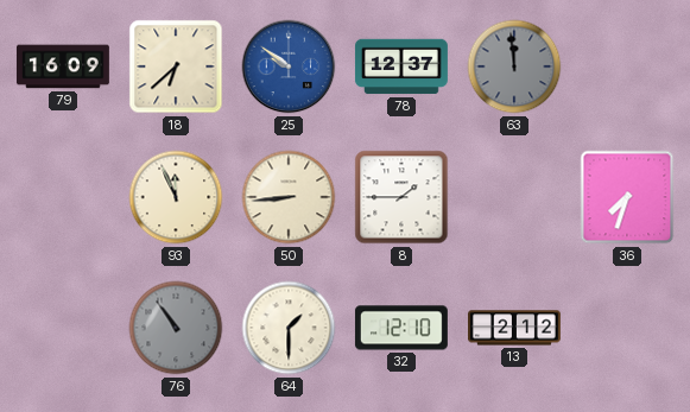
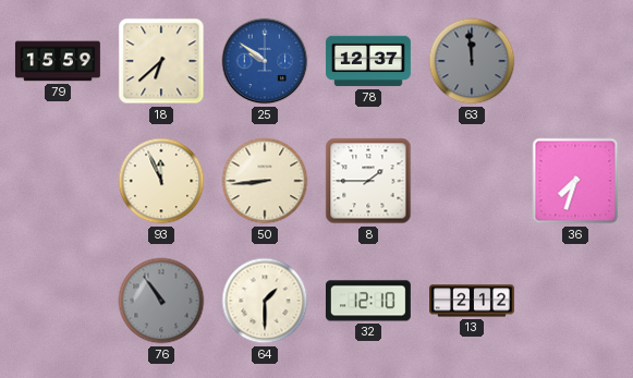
79: 16:09 -> 15:59 (58, 61)
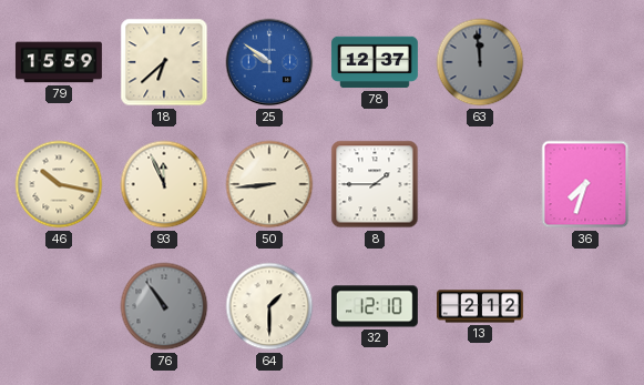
46: none -> 10:17 (59, 184)
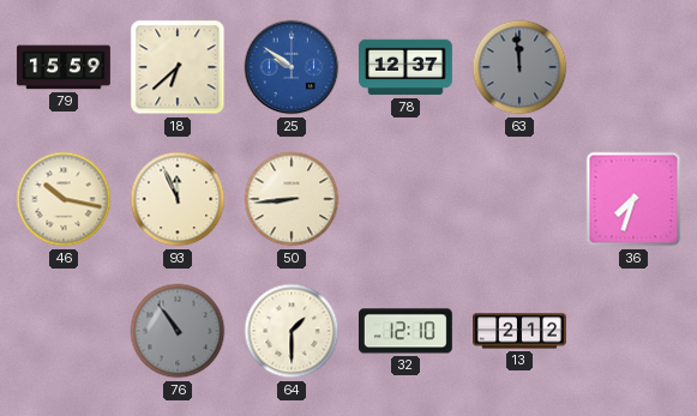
8: 1:45 -> none (375, 184)
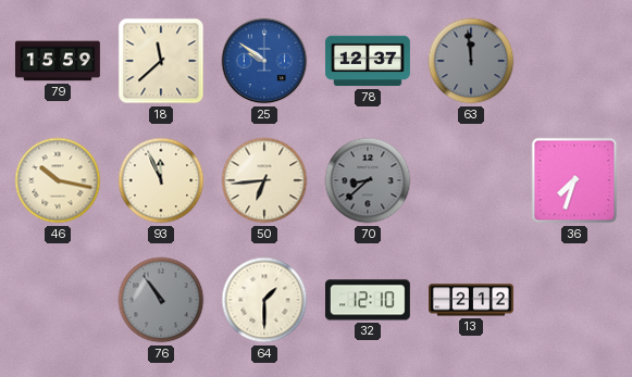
18: 6:38 -> 11:38 (161, 61)
50: 8:44 -> 6:44 (264, 180)
70: none -> 8:38 (368, 180)
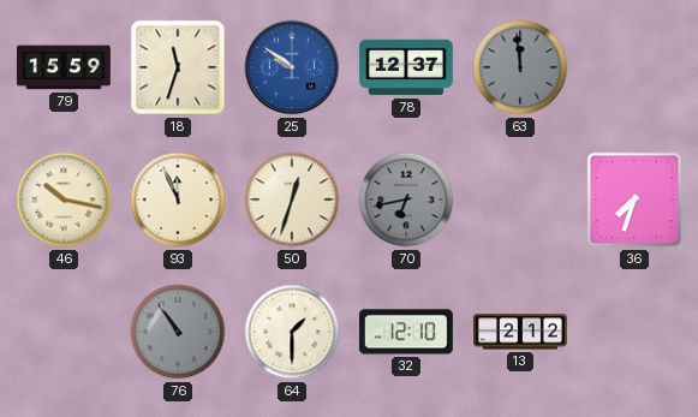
18: 11:38 -> 11:33 (178, 67)
50: 6:44 -> 12:33 (292, 199)
70: 8:38 -> 6:43 (406, 199)
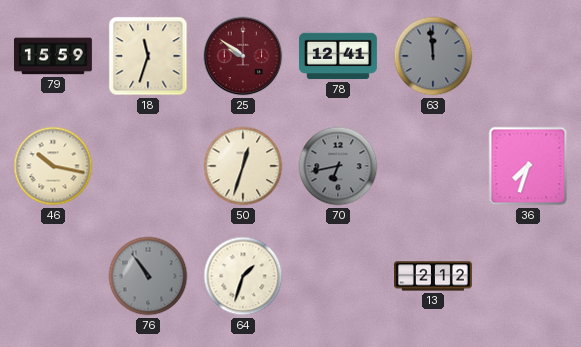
25 dial: blue -> burgundy (243, 56)
78: 12:37 -> 12:41 (338, 56)
93: 11:56 -> none (178, 199)
64: 1:30 -> 1:33 (243, 276)
32: 12:10 -> none (406, 332)
